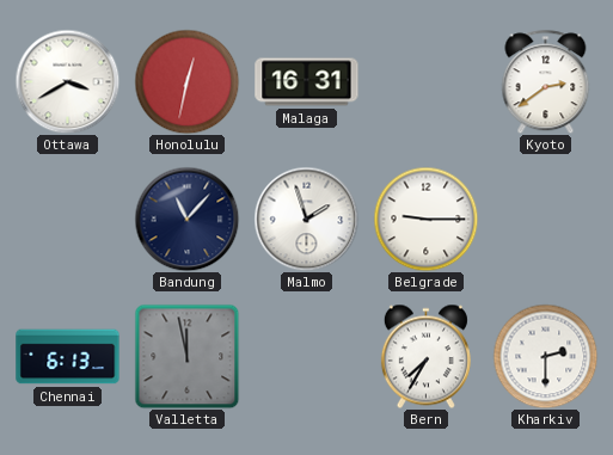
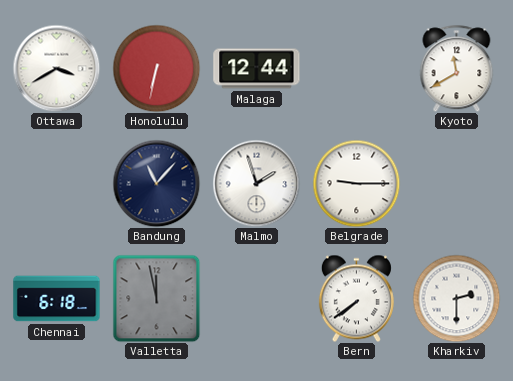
Honolulu: 12:32 -> 6:32 (156, 68)
Malaga: 16:31 -> 12:44 (257, 69)
Kyoto: 2:39 -> 11:40 (457, 68)
Chennai: 6:13 -> 6:18 (57, 299)
Bern: 7:35 -> 7:39 (356, 298)
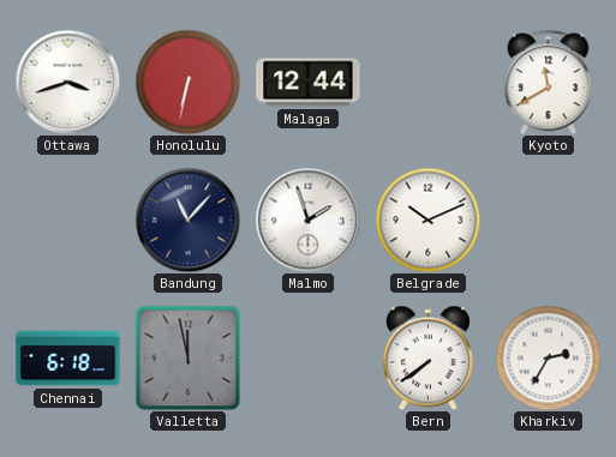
Ottawa: 3:40 -> 3:42 (67, 82)
Belgrade: 9:15 -> 10:11 (427, 220)
Kharkiv: 2:30 -> 2:35 (548, 357)
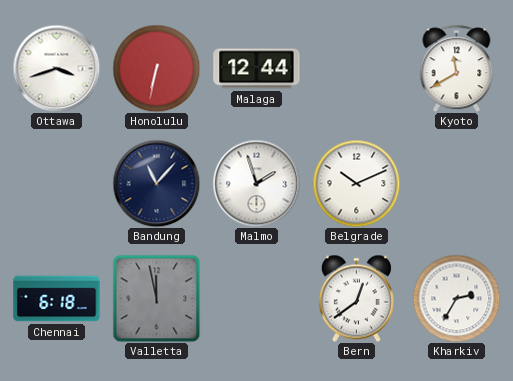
Bern: 7:39 -> 12:39 (356, 298)
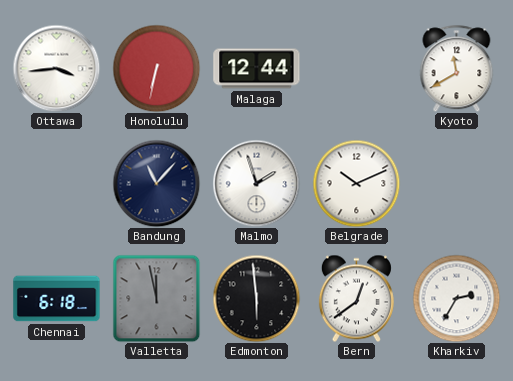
Ottawa: 3:42 -> 3:44 (56, 68)
Edmonton: none -> 5:59 (256, 298)
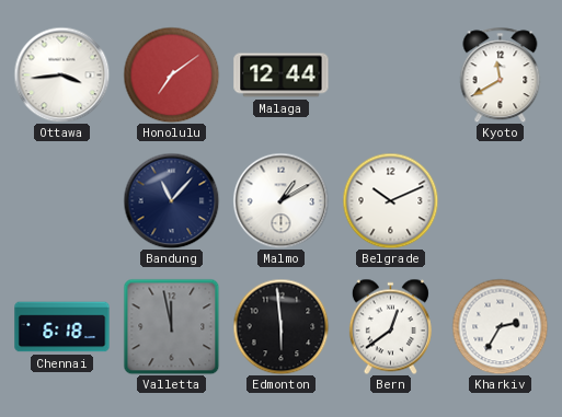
Honolulu: 6:32 -> 7:09 (171, 74)
Malmo: 1:57 -> 1:10 (280, 200)
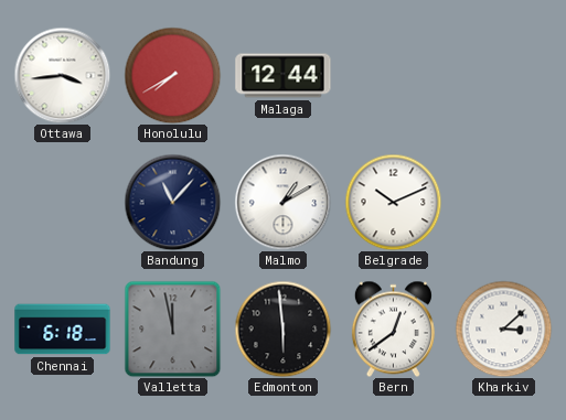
Honolulu: 7:09 -> 7:40 (172, 75)
Kyoto: 11:40 -> none (501, 74)
Kharkiv: 2:35 -> 3:08 (503, 329)
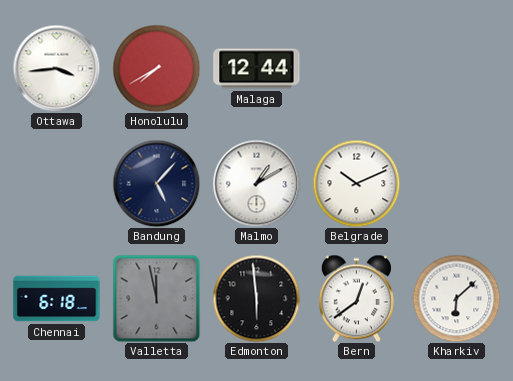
Bandung: 11:07 -> 5:07 (156, 183)
Kharkiv: 3:08 -> 6:08 (456, 298)
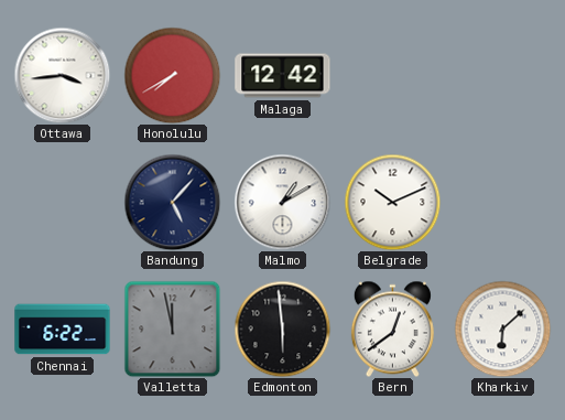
Malaga: 12:44 -> 12:42 (283, 76)
Chennai: 6:18 -> 6:22 (63, 330)
